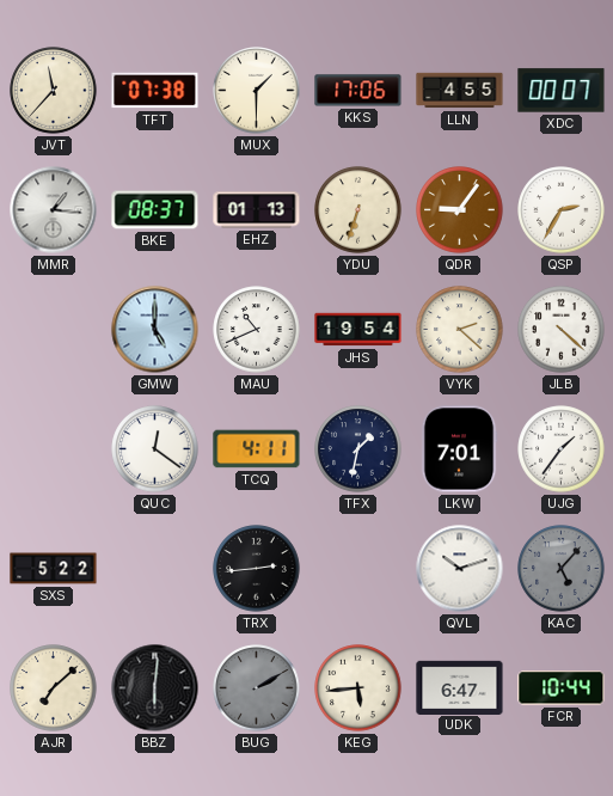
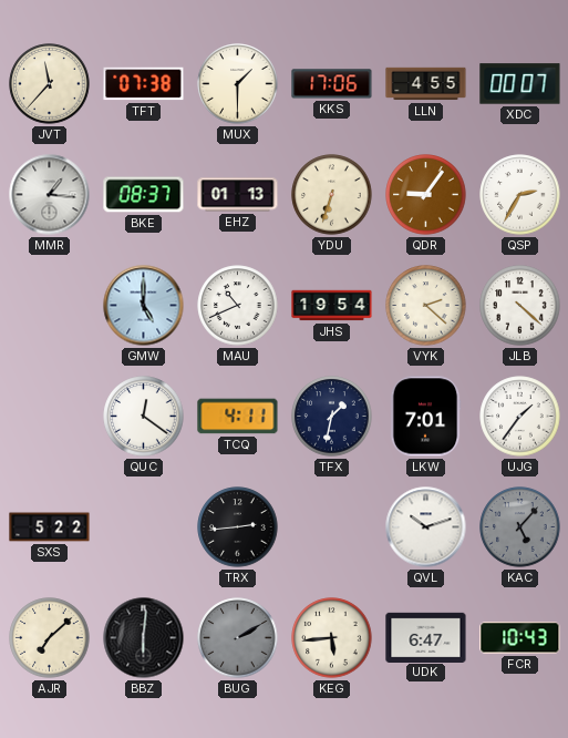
FCR: 10:44 -> 10:43 (520, 638)
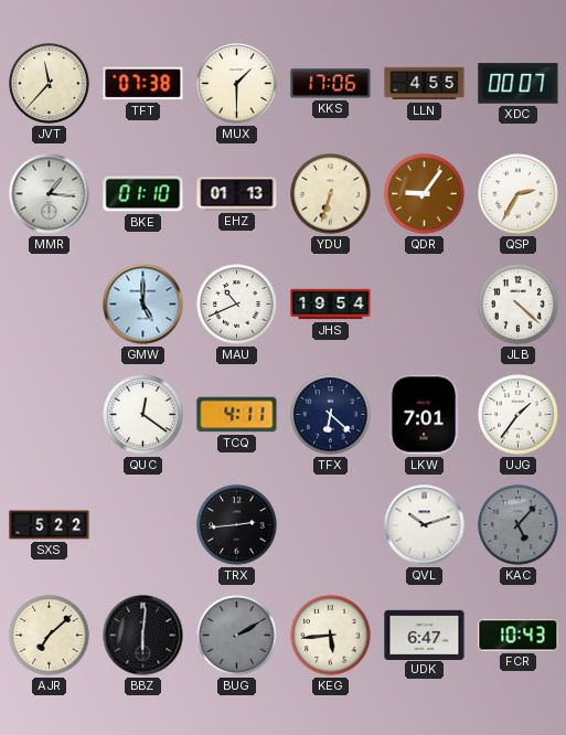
BKE: 08:37 -> 01:10 (143, 194)
VYK: 2:22 -> none (426, 306)
TFX: 1:32 -> 6:22 (331, 415)
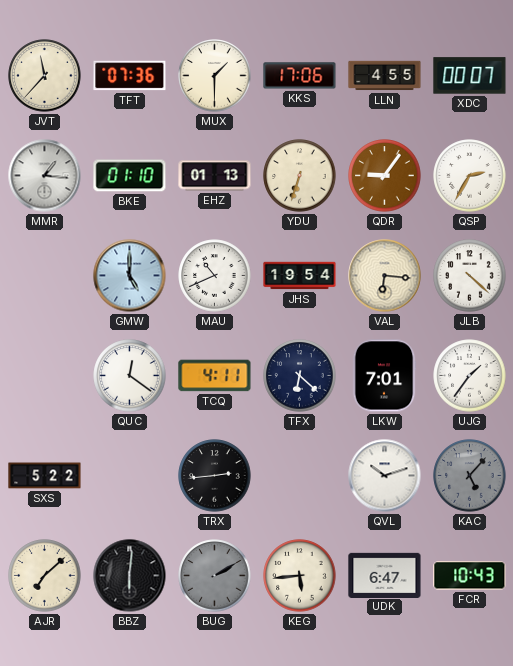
TFT: 07:38 -> 07:36 (130, 76)
VAL: none -> 6:16 (385, 276)
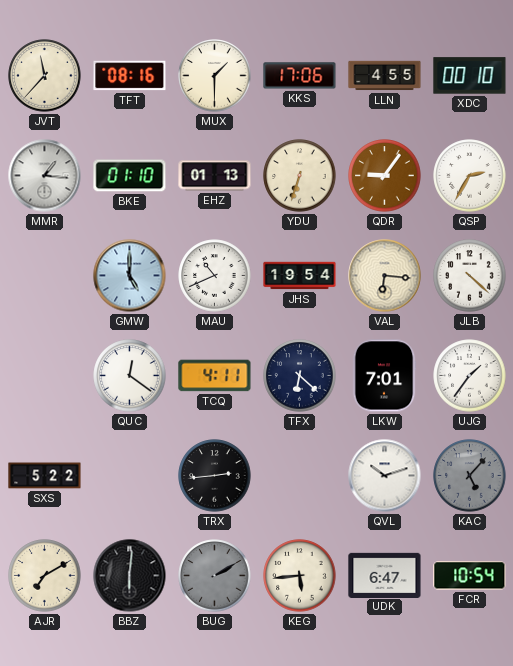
TFT: 07:36 -> 08:16 (130, 76)
XDC: 00:07 -> 00:10 (470, 76)
AJR: 7:08 -> 7:10 (45, 576)
FCR: 10:43 -> 10:54 (470, 576)
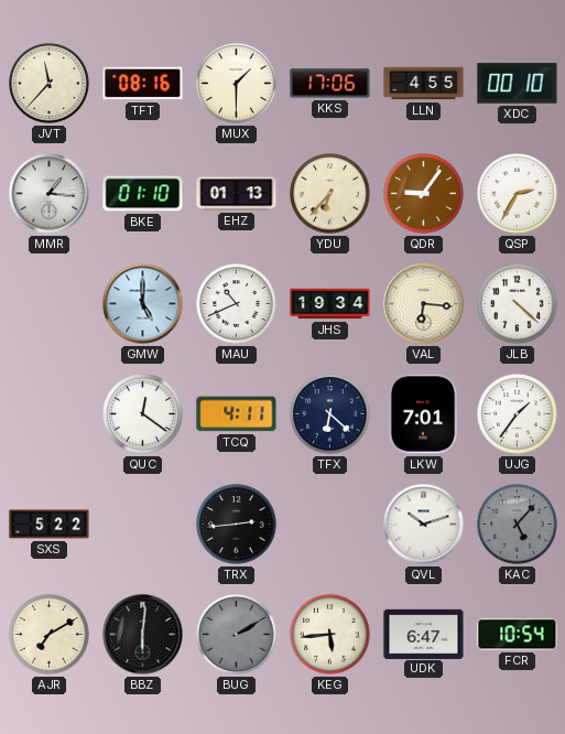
YDU: 6:33 -> 6:37 (330, 194)
JHS: 19:54 -> 19:34 (330, 304)
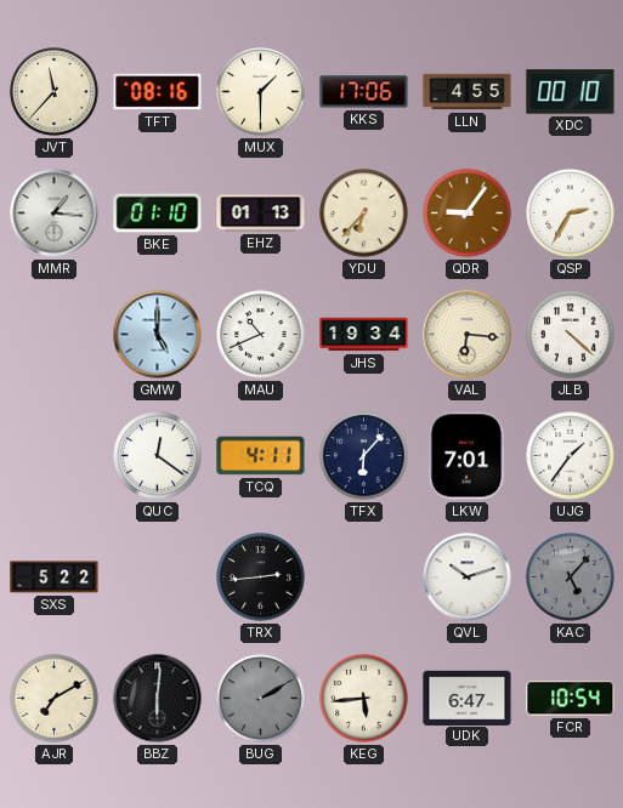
TFX: 6:22 -> 6:07 (364, 456)
